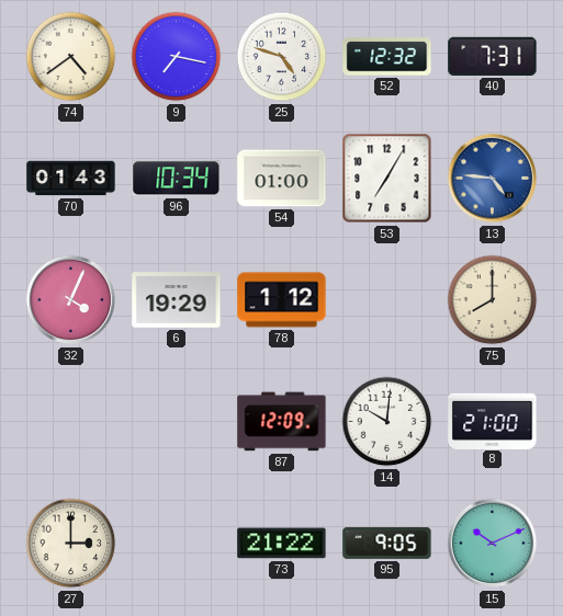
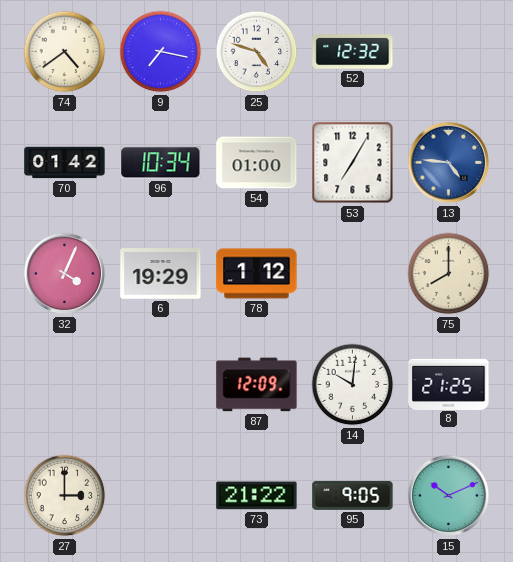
40: 7:31 -> none (493, 56)
70: 01:43 -> 01:42 (65, 163)
8: 21:00 -> 21:25 (449, 384)
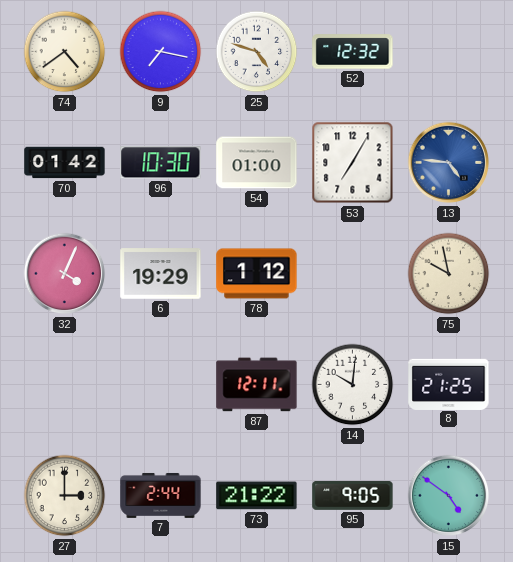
96: 10:34 -> 10:30 (161, 163)
75: 8:00 -> 9:58 (449, 274)
87: 12:09 -> 12:11 (257, 385)
7: none -> 2:44 (161, 495)
15: 10:11 -> 4:51 (449, 496)
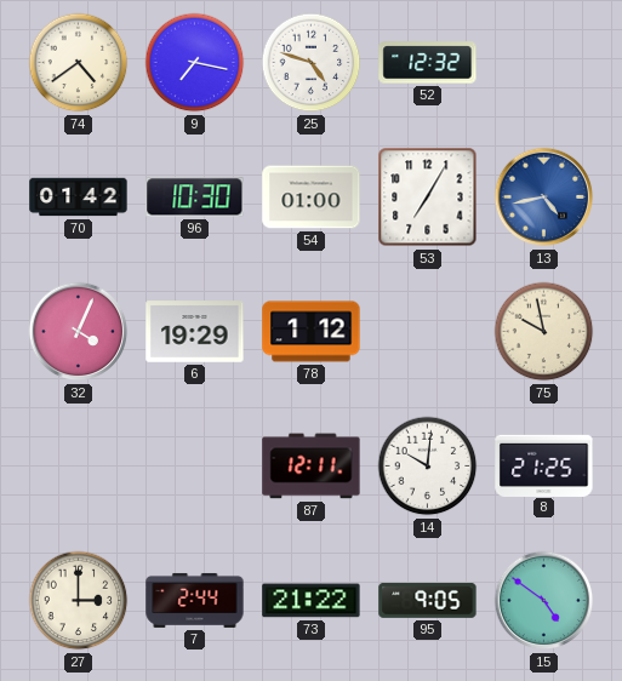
13: 4:46 -> 4:43 (544, 198)
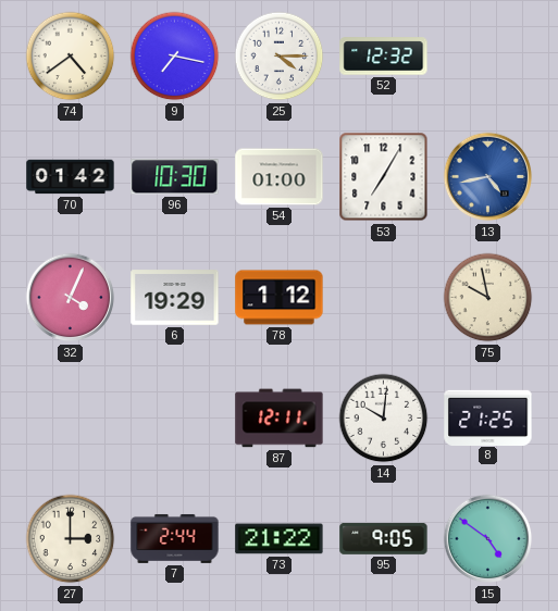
25: 4:48 -> 4:15 (280, 57)
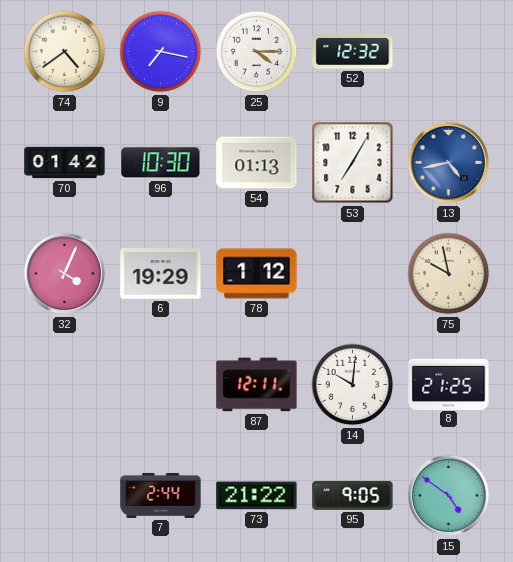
54: 01:00 -> 01:13 (257, 163)
27: 3:00 -> none (71, 539)
